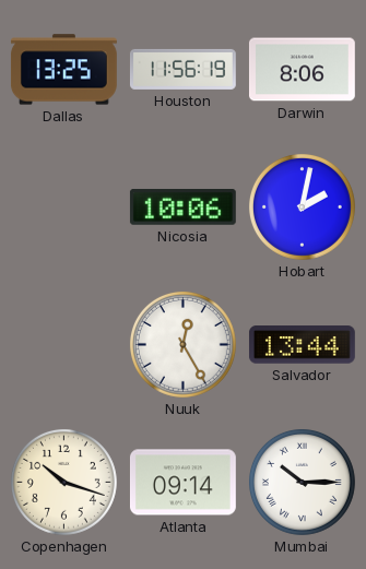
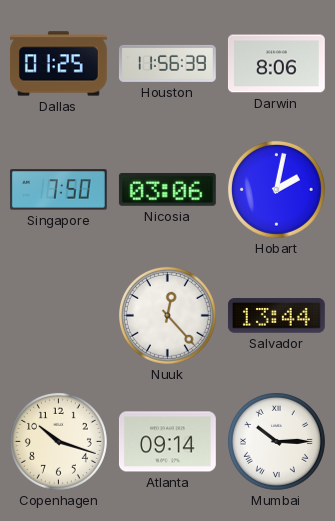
Dallas: 13:25 -> 01:25 (58, 64)
Houston: 11:56:19 -> 11:56:39 (167, 63)
Singapore: none -> 7:50 (58, 190)
Nicosia: 10:06 -> 03:06 (167, 189)
Nuuk: 12:25 -> 12:23 (167, 315)
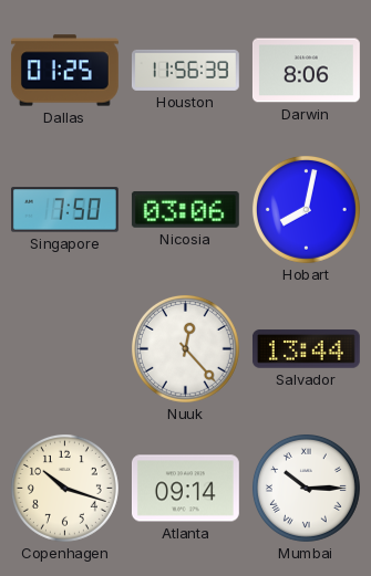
Hobart: 2:02 -> 8:02 (306, 209)
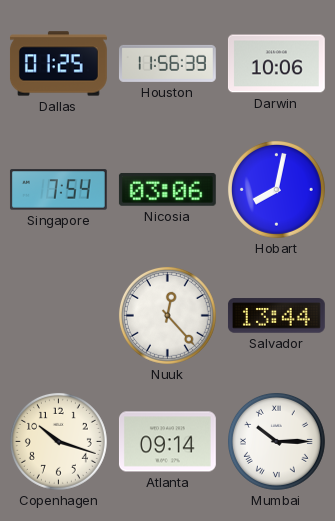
Darwin: 8:06 -> 10:06 (276, 64)
Singapore: 7:50 -> 7:54 (58, 190)
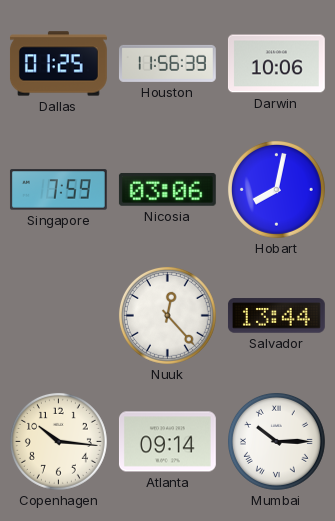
Singapore: 7:54 -> 7:59 (58, 190)
Copenhagen: 10:18 -> 10:16 (58, 441)
